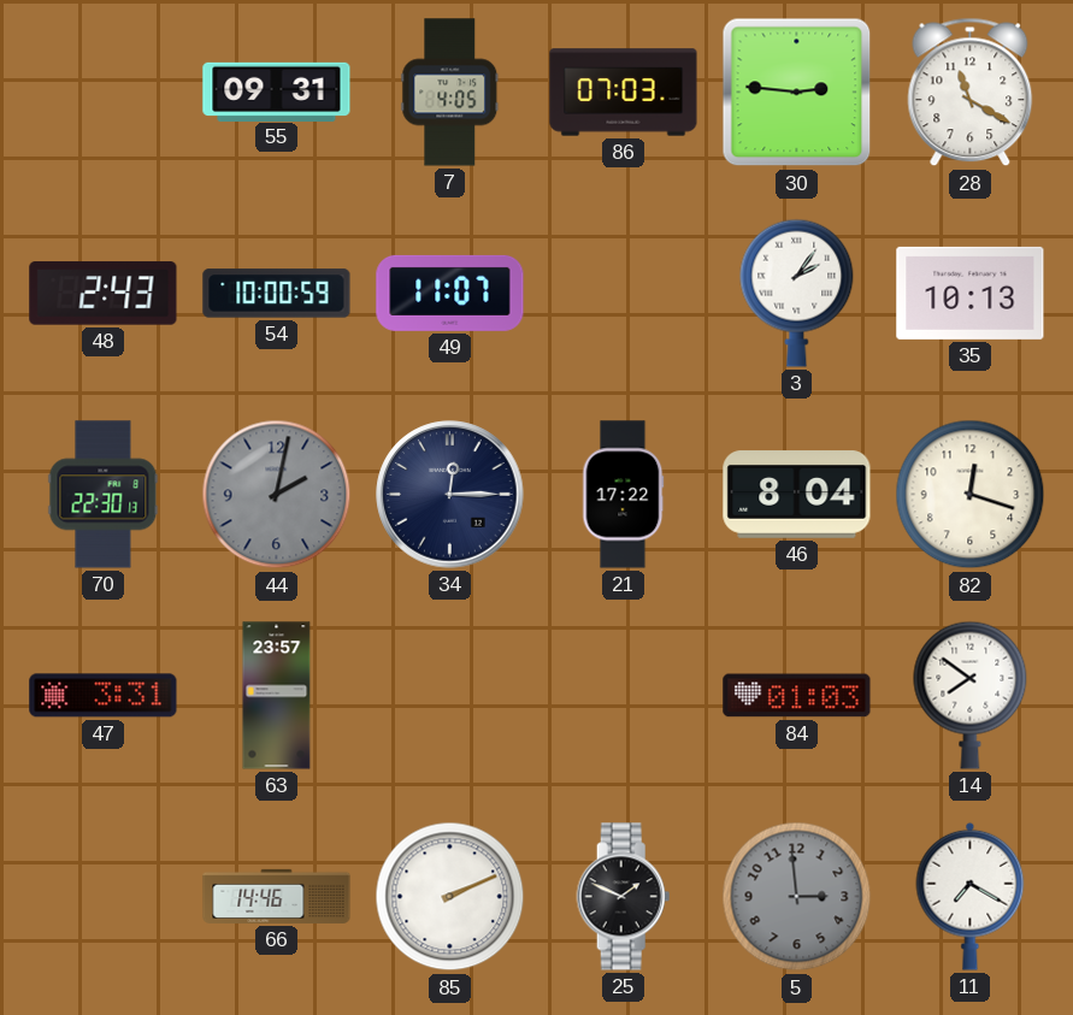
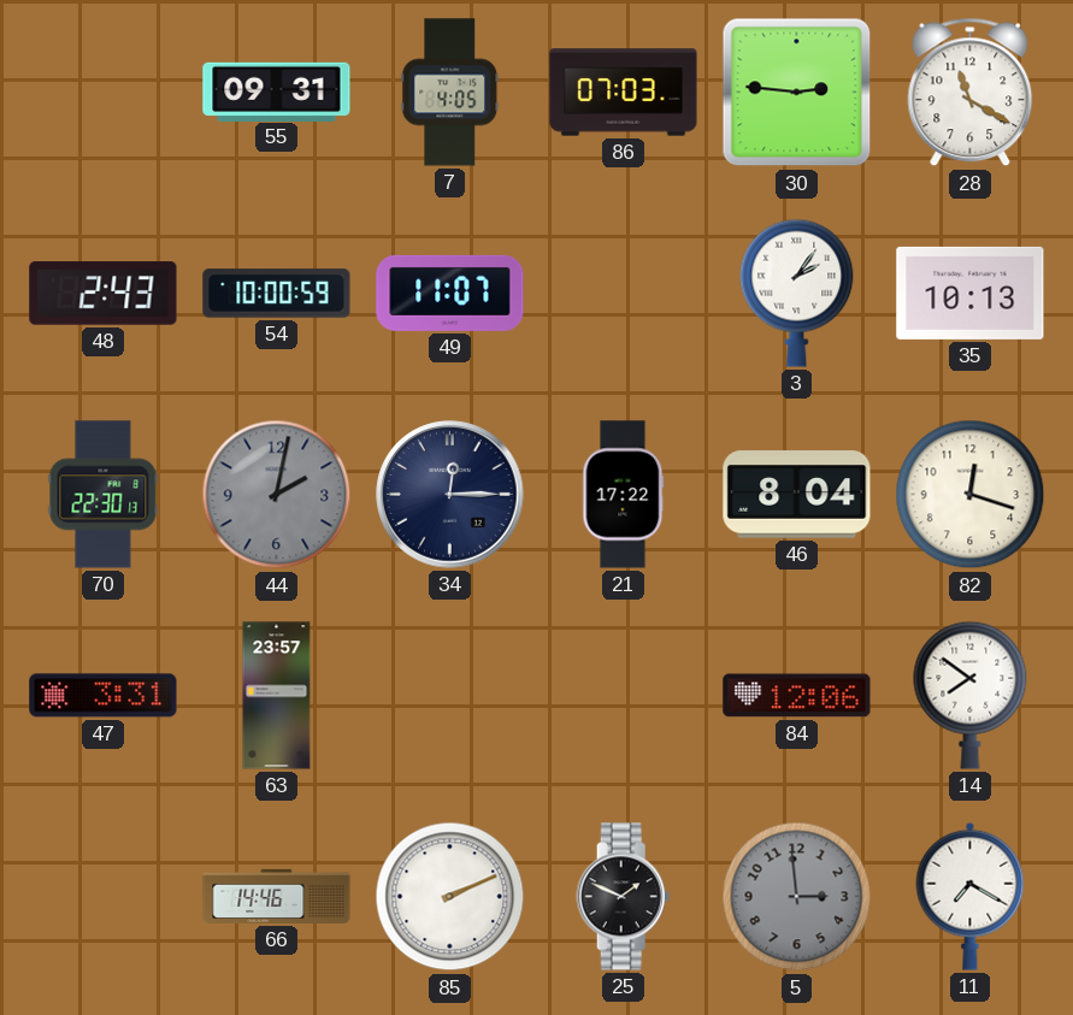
84: 01:03 -> 12:06 (797, 696)
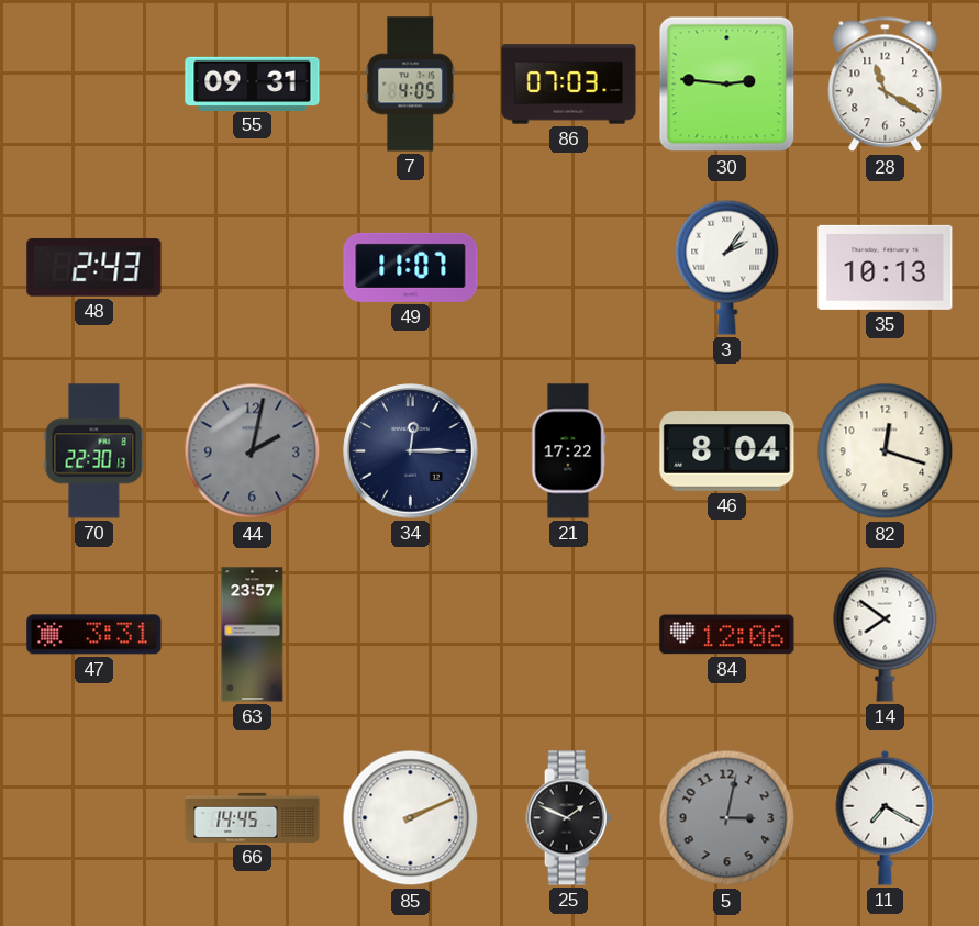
54: 10:00 -> none (277, 294)
66: 14:46 -> 14:45 (253, 817)
5: 2:59 -> 3:02 (727, 818)
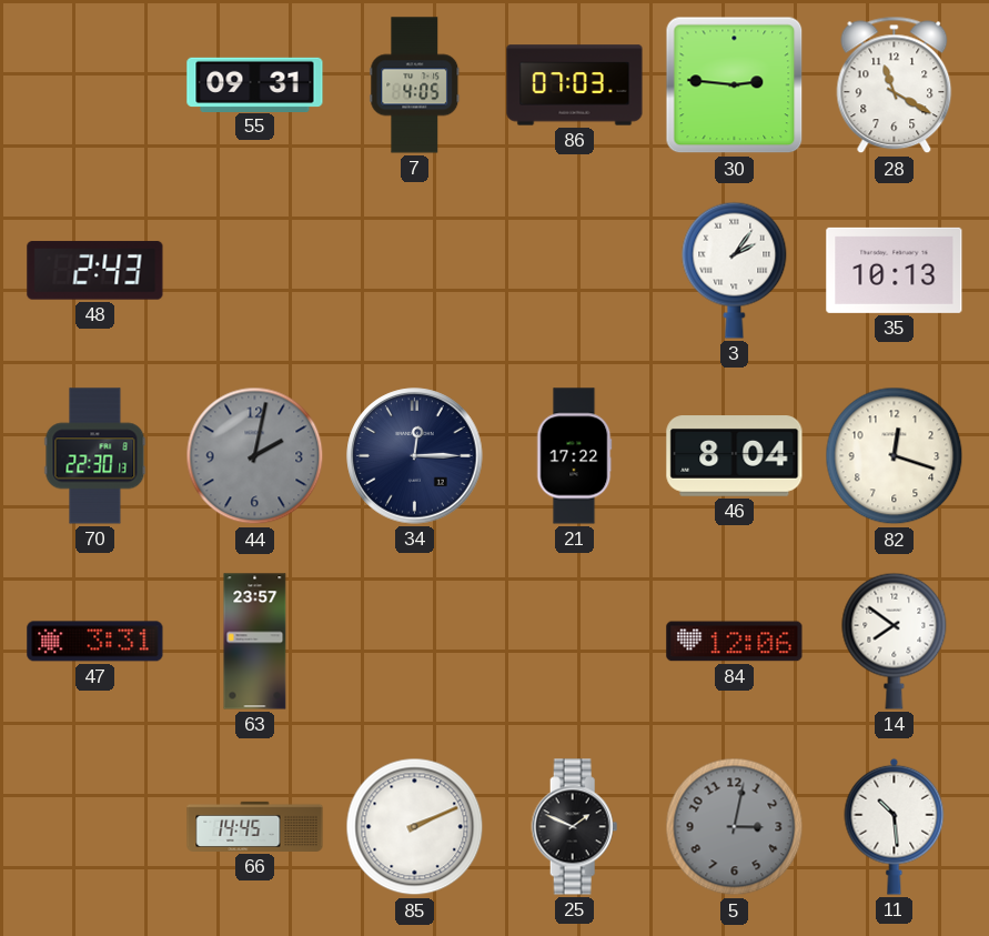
49: 11:07 -> none (411, 267)
11: 7:20 -> 10:29 (895, 826)
